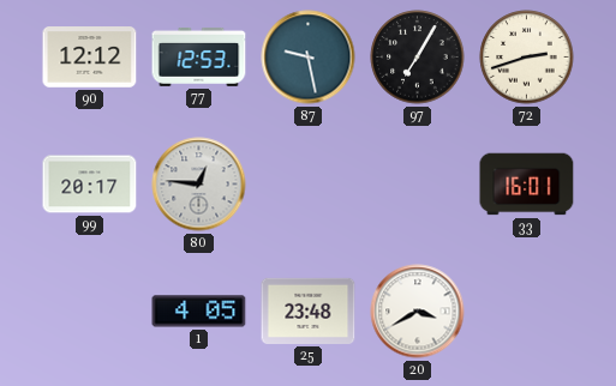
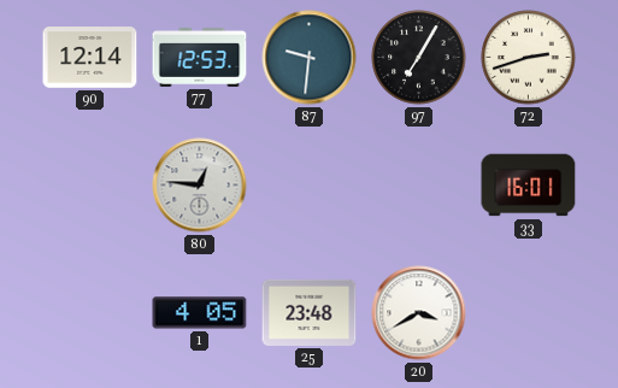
90: 12:12 -> 12:14 (90, 58)
87: 9:28 -> 9:31 (310, 58)
99: 20:17 -> none (90, 185)
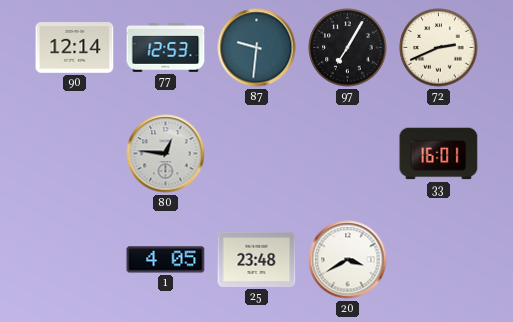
72: 2:42 -> 2:41 (439, 48)
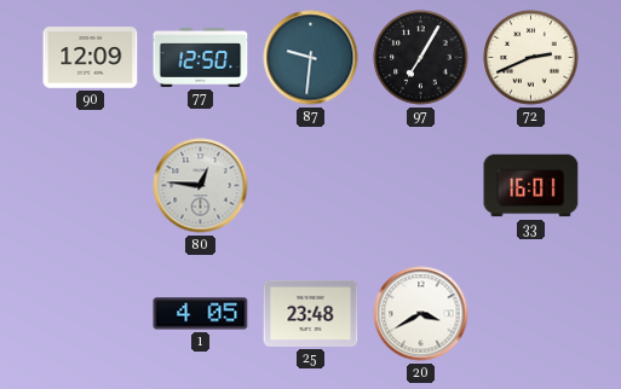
90: 12:14 -> 12:09 (91, 58)
77: 12:53 -> 12:50 (201, 57)
